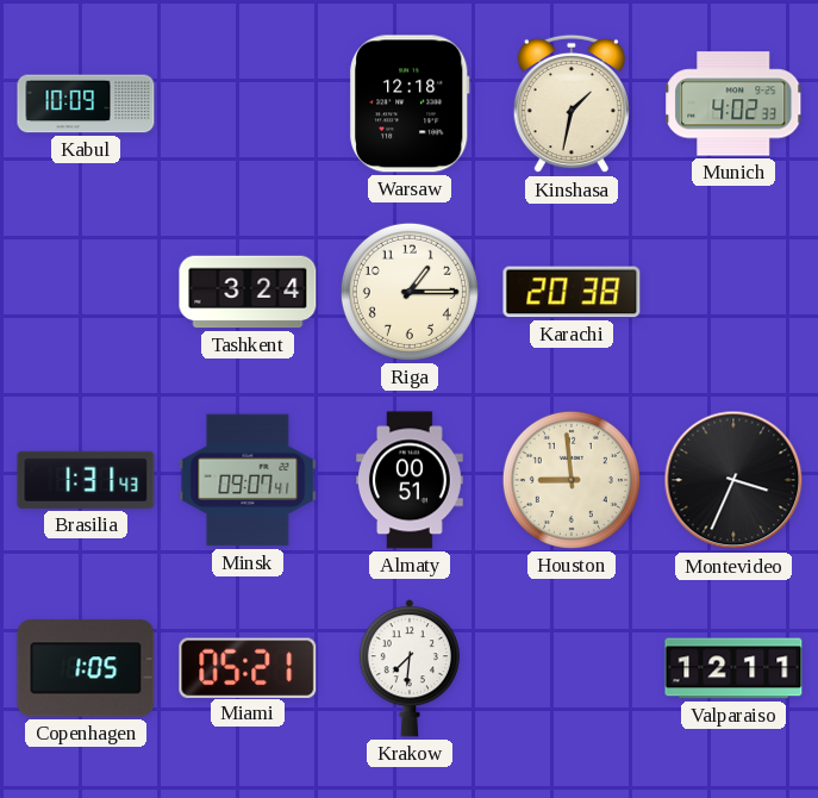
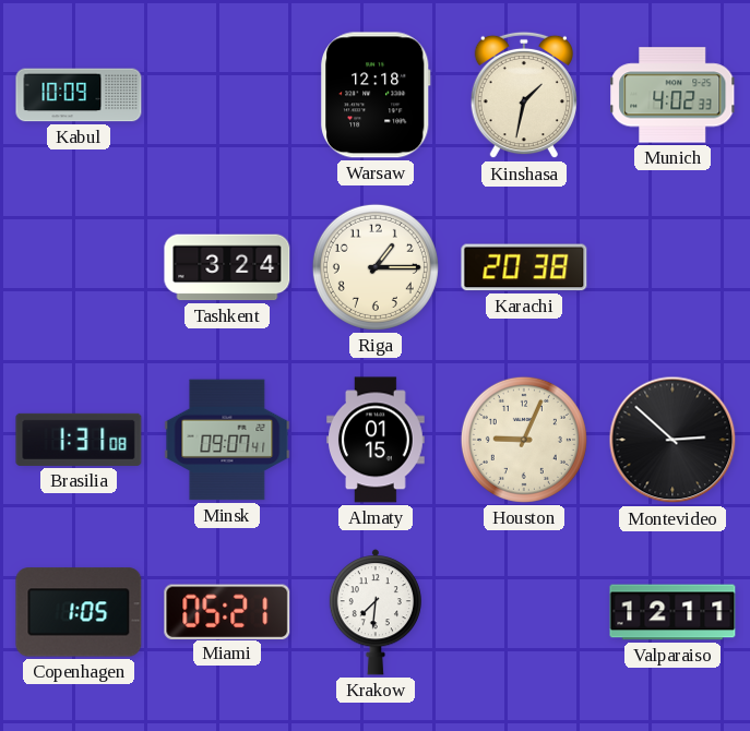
Brasilia: 1:31:43 -> 1:31:08 (79, 440)
Almaty: 00:51 -> 01:15 (377, 440)
Houston: 8:59 -> 9:04 (524, 440)
Montevideo: 3:34 -> 2:52 (672, 440)
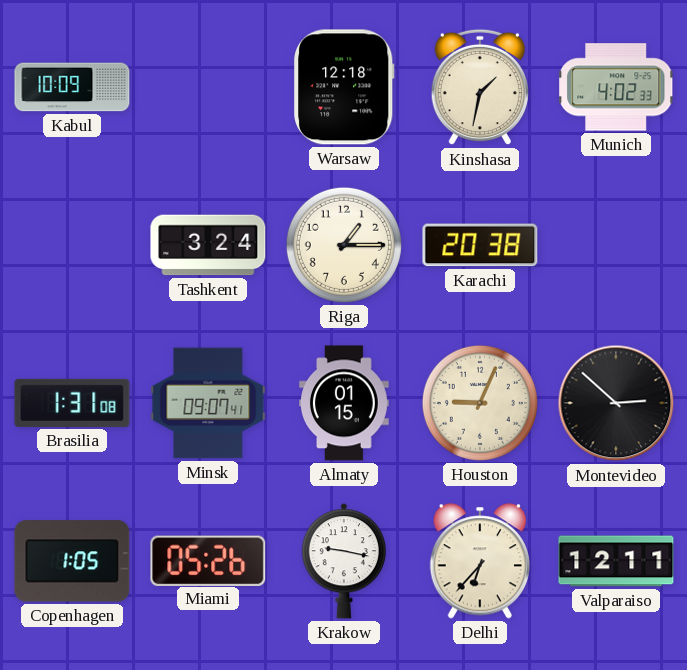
Miami: 05:21 -> 05:26 (208, 560)
Krakow: 7:31 -> 9:17 (344, 561)
Delhi: none -> 6:37 (479, 561)
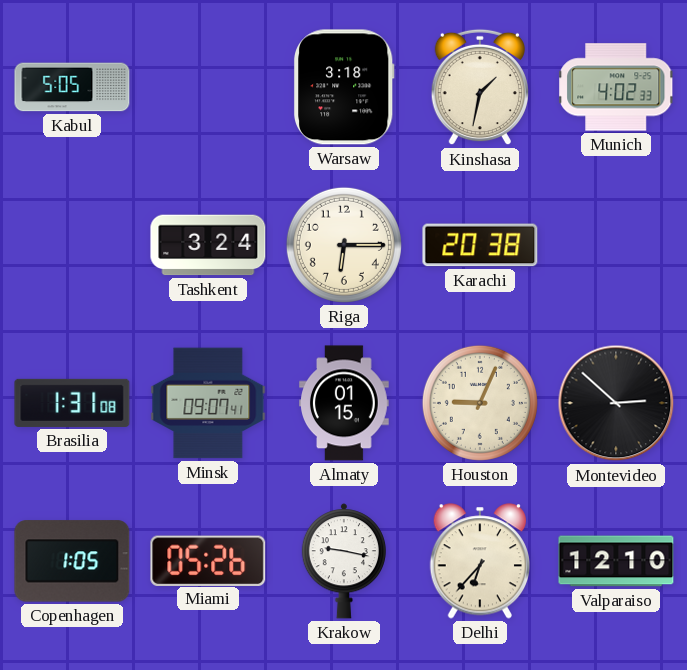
Kabul: 10:09 -> 5:05 (72, 87)
Warsaw: 12:18 -> 3:18 (344, 87)
Riga: 1:15 -> 6:15 (344, 245)
Valparaiso: 12:11 -> 12:10 (616, 561)
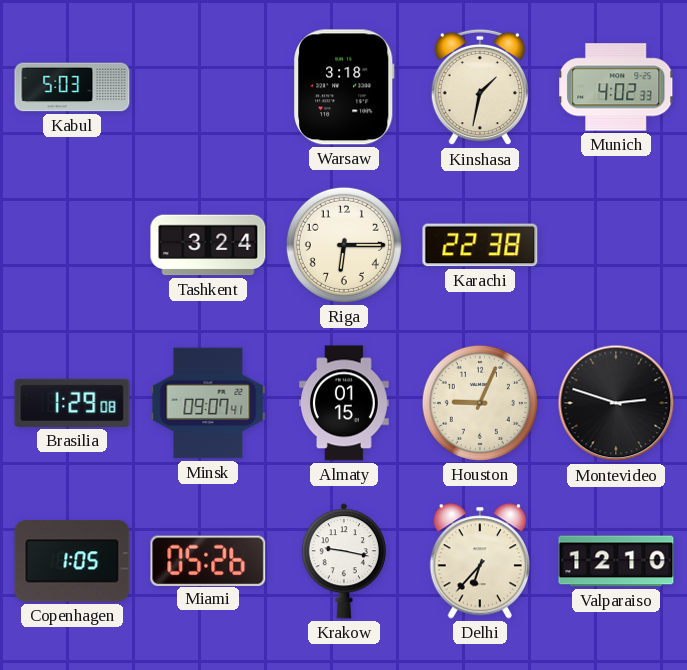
Kabul: 5:05 -> 5:03 (72, 87)
Karachi: 20:38 -> 22:38 (480, 245)
Brasilia: 1:31 -> 1:29 (72, 403)
Montevideo: 2:52 -> 2:48 (616, 403)
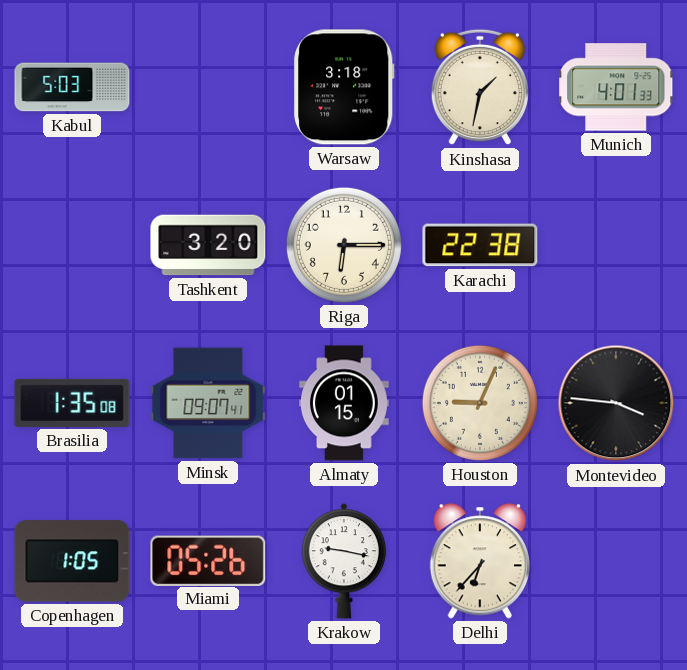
Munich: 4:02 -> 4:01 (616, 87)
Tashkent: 3:24 -> 3:20 (208, 245)
Brasilia: 1:29 -> 1:35 (72, 403)
Montevideo: 2:48 -> 3:46 (616, 403)
Valparaiso: 12:10 -> none (616, 561)
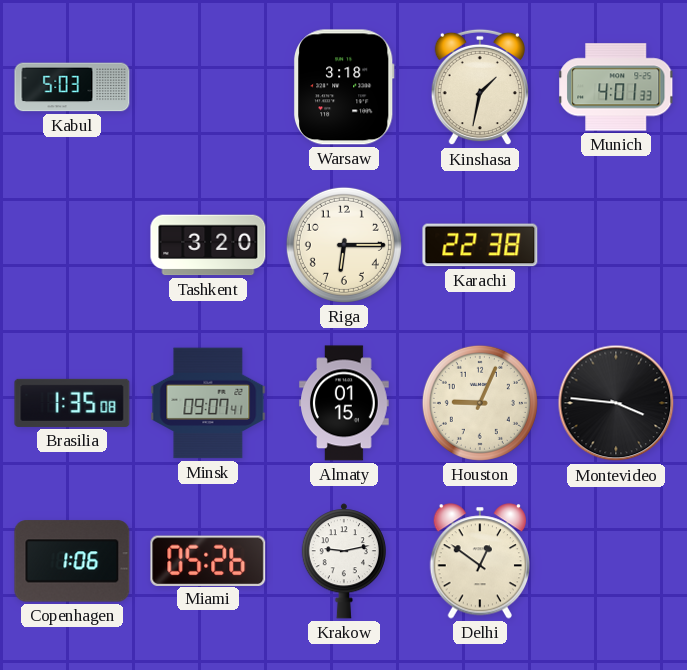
Copenhagen: 1:05 -> 1:06 (72, 561)
Krakow: 9:17 -> 9:13 (344, 561)
Delhi: 6:37 -> 12:51 (479, 561)
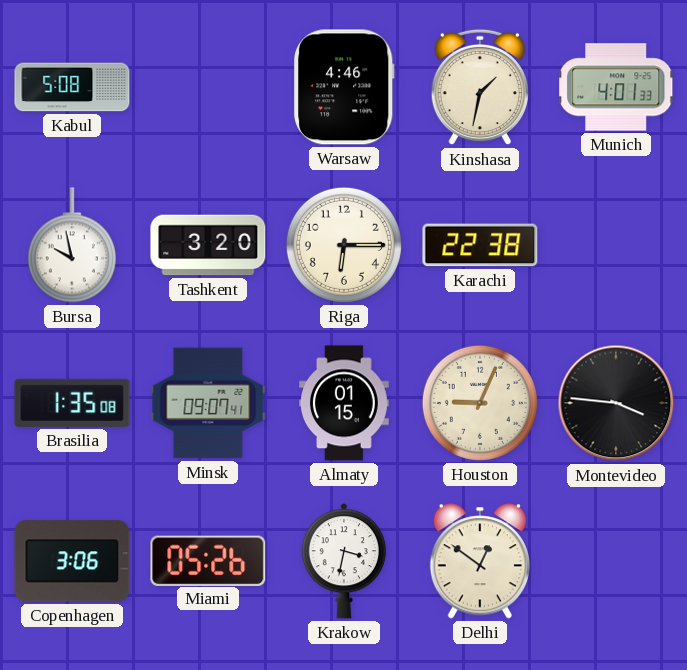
Kabul: 5:03 -> 5:08 (72, 87)
Warsaw: 3:18 -> 4:46 (344, 87)
Bursa: none -> 9:58 (72, 245)
Copenhagen: 1:06 -> 3:06 (72, 561)
Krakow: 9:13 -> 3:32 (344, 561)
